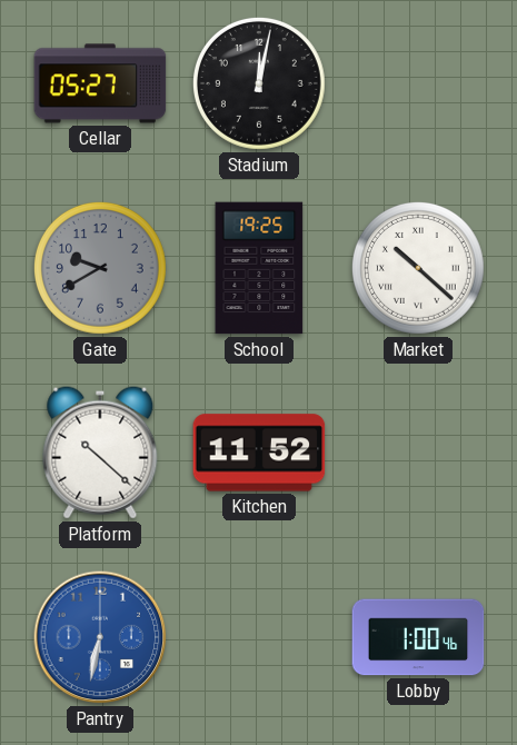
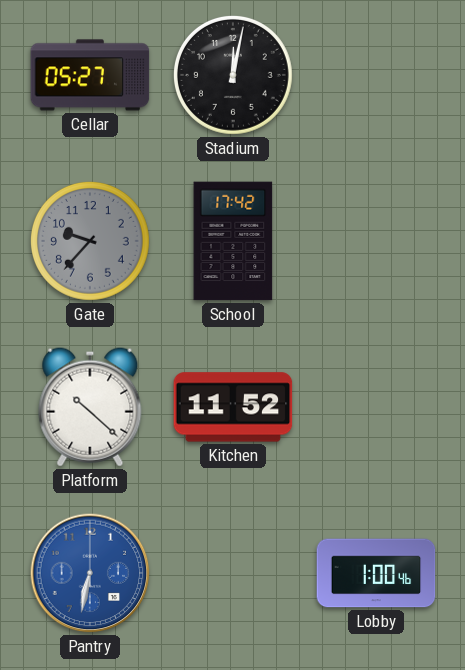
Gate: 9:40 -> 9:37 (90, 241)
School: 19:25 -> 17:42 (233, 241)
Market: 10:22 -> none (418, 268)
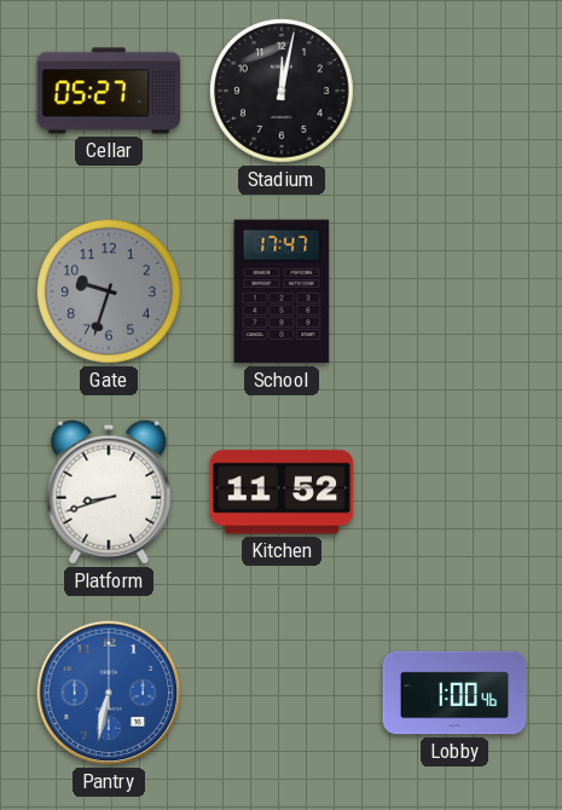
Gate: 9:37 -> 9:33 (109, 291)
School: 17:42 -> 17:47 (282, 291)
Platform: 10:22 -> 8:42 (109, 492)
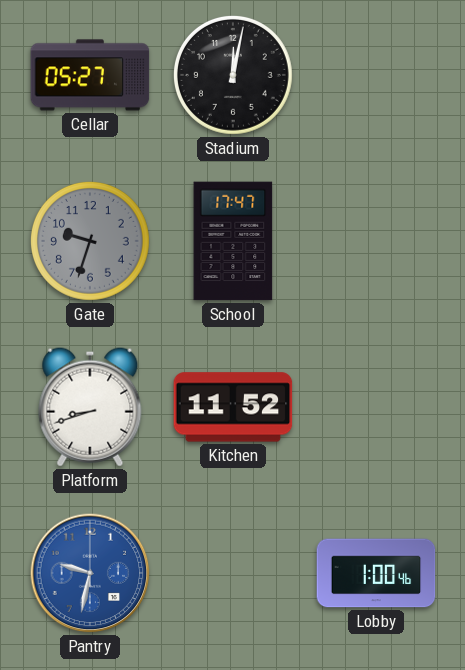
Pantry: 6:32 -> 9:32 (90, 573)
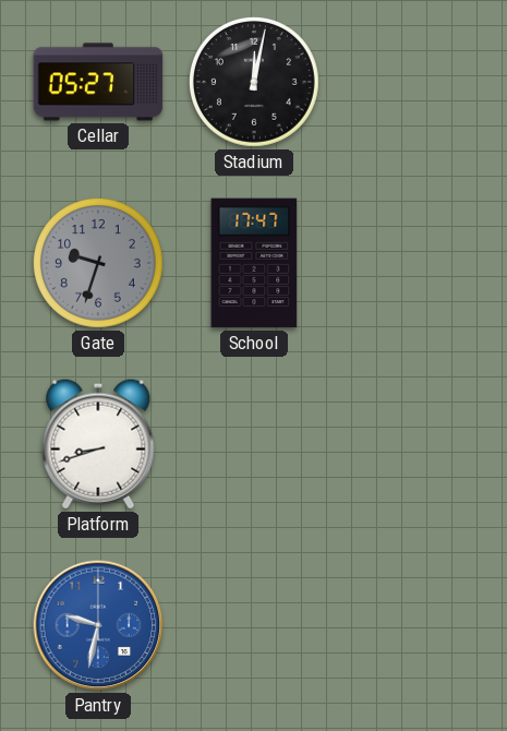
Kitchen: 11:52 -> none (233, 407)
Lobby: 1:00 -> none (376, 573)
